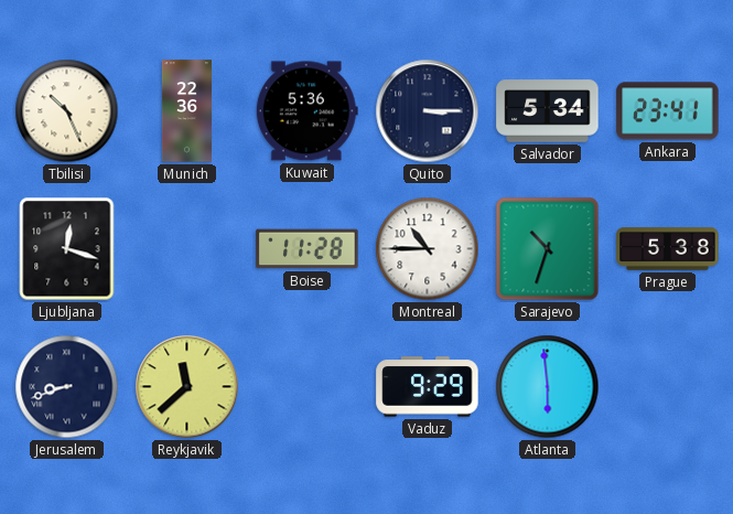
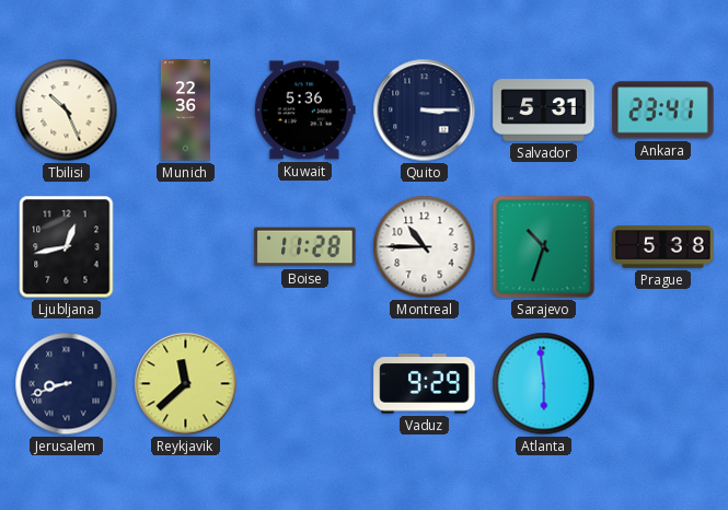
Salvador: 5:34 -> 5:31 (544, 111)
Ljubljana: 12:18 -> 12:43 (67, 247)
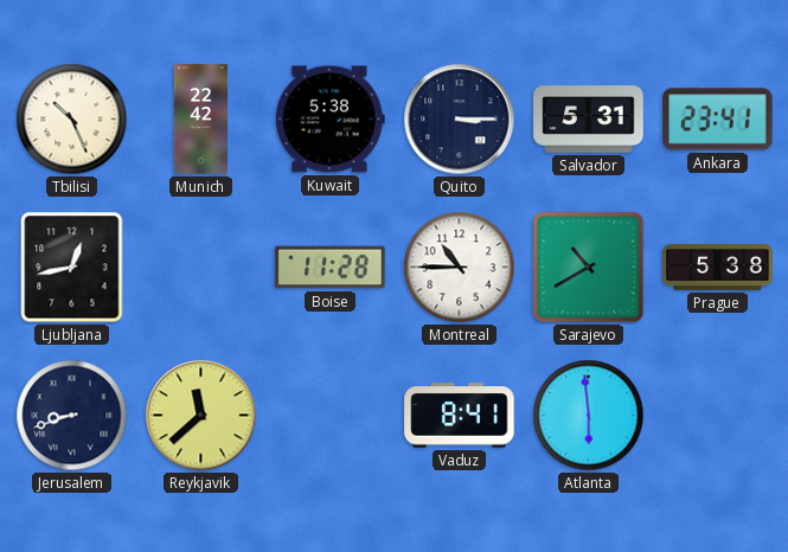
Munich: 22:36 -> 22:42 (200, 120)
Kuwait: 5:36 -> 5:38 (329, 120)
Sarajevo: 10:33 -> 10:40 (589, 268)
Vaduz: 9:29 -> 8:41 (460, 416)
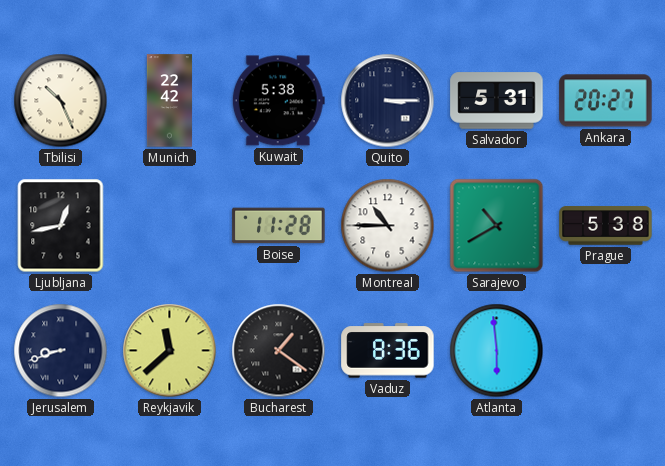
Ankara: 23:41 -> 20:27 (606, 101)
Bucharest: none -> 1:21 (279, 351)
Vaduz: 8:41 -> 8:36 (388, 351)
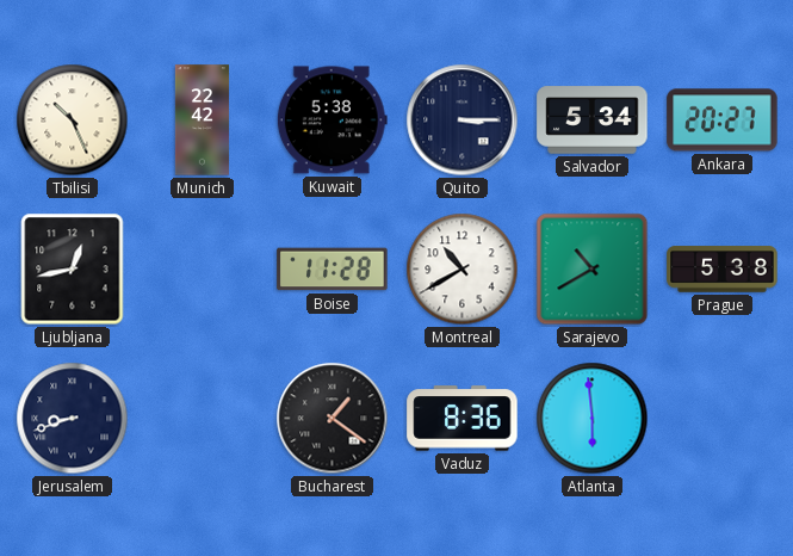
Salvador: 5:31 -> 5:34 (593, 121)
Montreal: 10:45 -> 10:40 (463, 270)
Reykjavik: 11:38 -> none (170, 351)
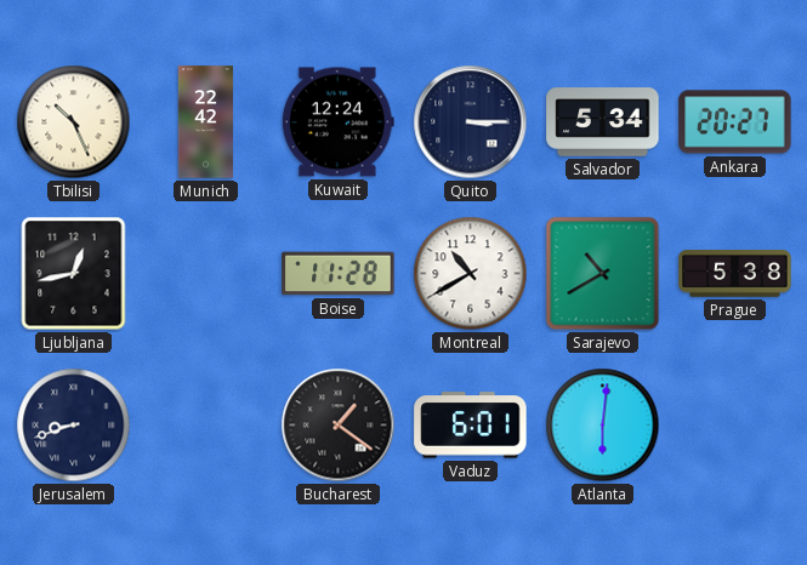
Kuwait: 5:38 -> 12:24 (337, 122)
Vaduz: 8:36 -> 6:01 (471, 426)
Atlanta: 5:59 -> 6:01 (603, 426)
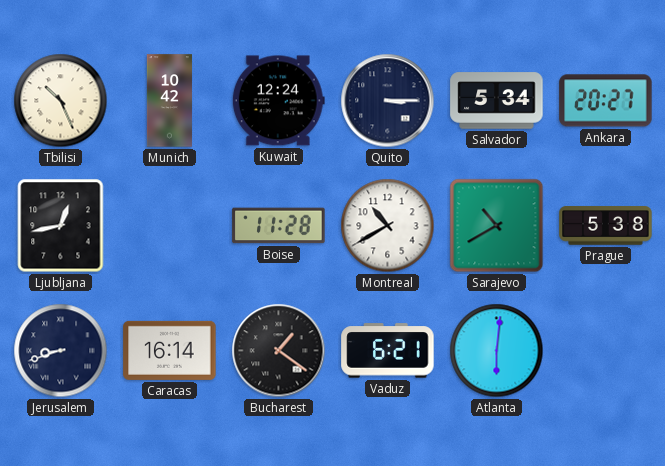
Munich: 22:42 -> 10:42 (169, 101)
Caracas: none -> 16:14 (170, 350)
Vaduz: 6:01 -> 6:21 (388, 351)
